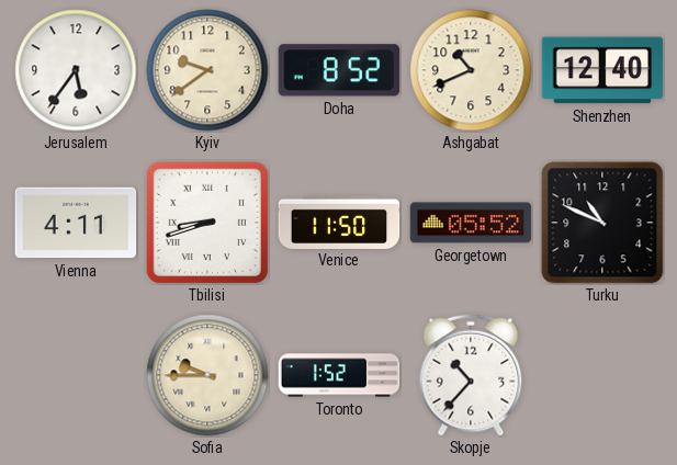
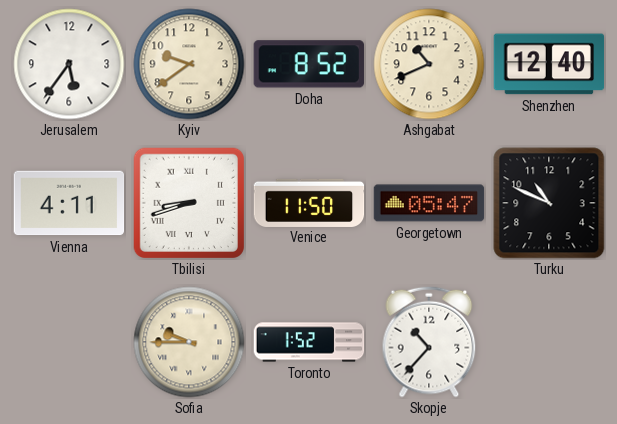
Georgetown: 05:52 -> 05:47 (429, 203)
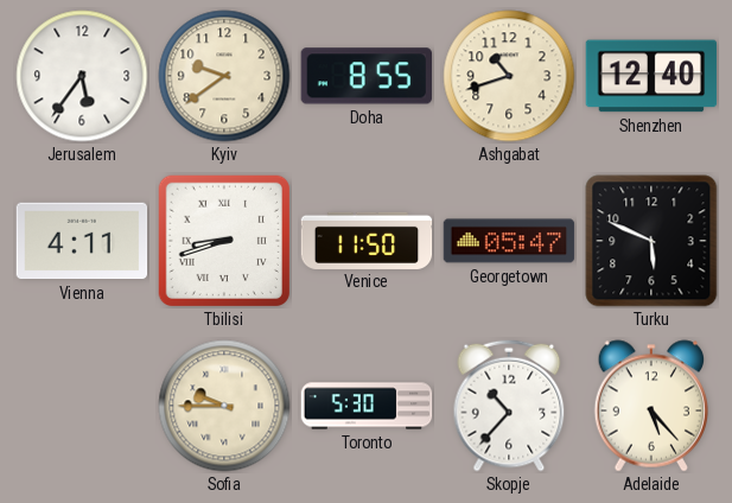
Doha: 8:52 -> 8:55 (367, 76)
Ashgabat: 10:41 -> 10:42 (509, 76)
Turku: 10:49 -> 5:49 (651, 241)
Toronto: 1:52 -> 5:30 (367, 406)
Adelaide: none -> 5:23 (650, 406)
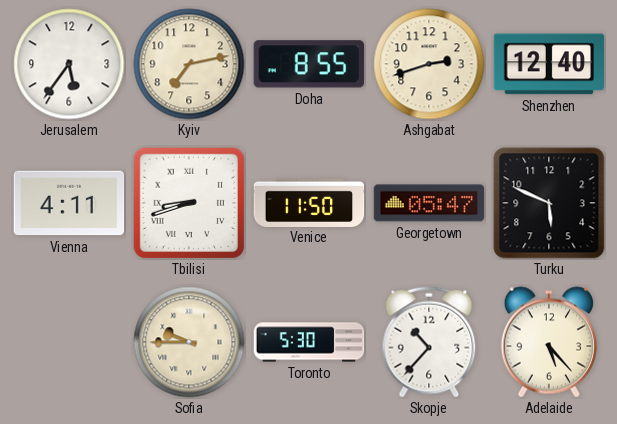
Kyiv: 9:39 -> 7:13 (189, 64)
Ashgabat: 10:42 -> 2:42 (429, 64)
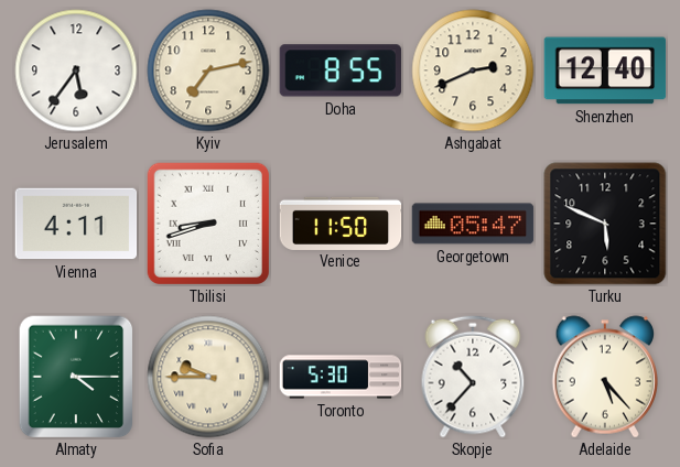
Ashgabat: 2:42 -> 2:41 (473, 70)
Almaty: none -> 4:15 (76, 377)
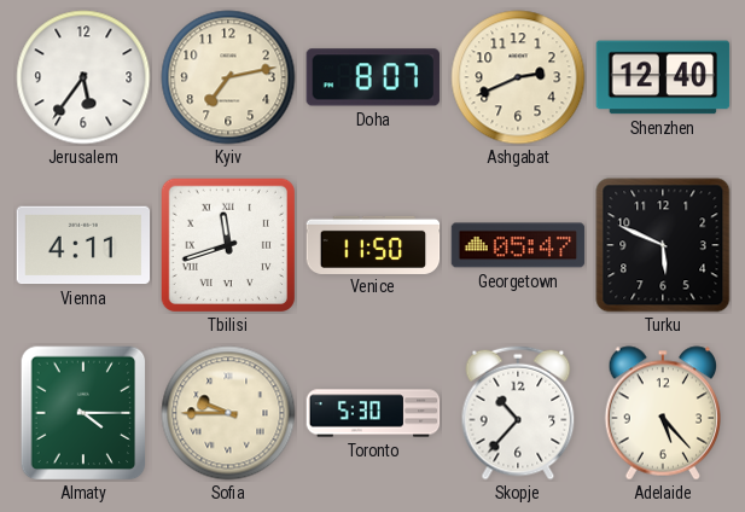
Doha: 8:55 -> 8:07 (373, 77)
Tbilisi: 8:42 -> 11:42 (227, 245)
